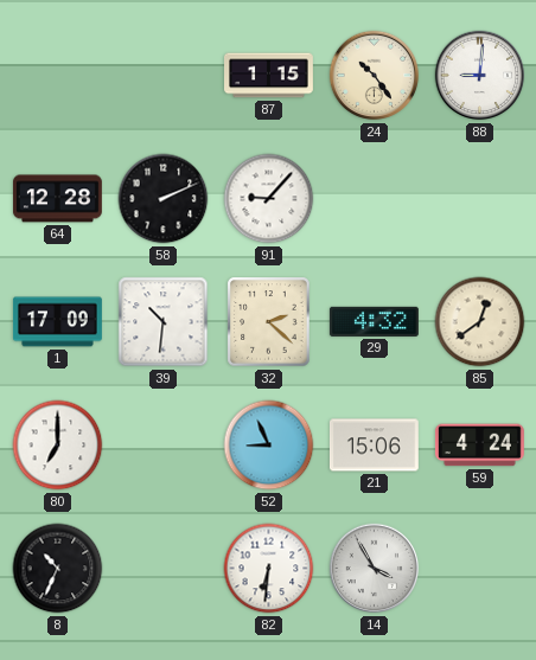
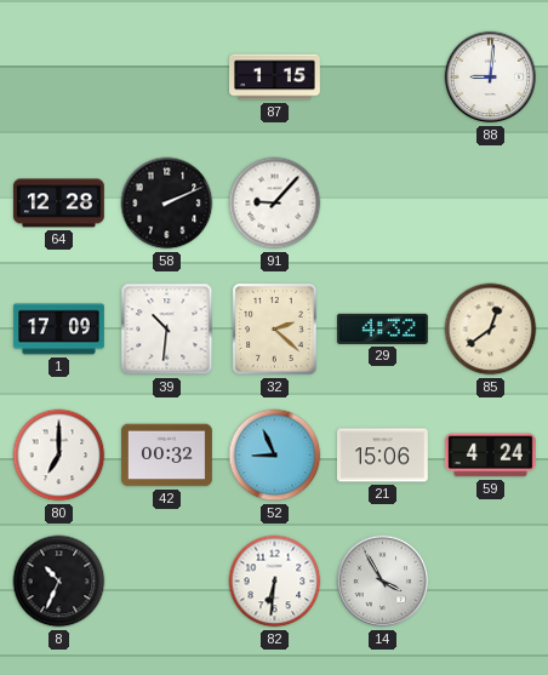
24: 10:24 -> none (375, 76)
42: none -> 00:32 (166, 456)
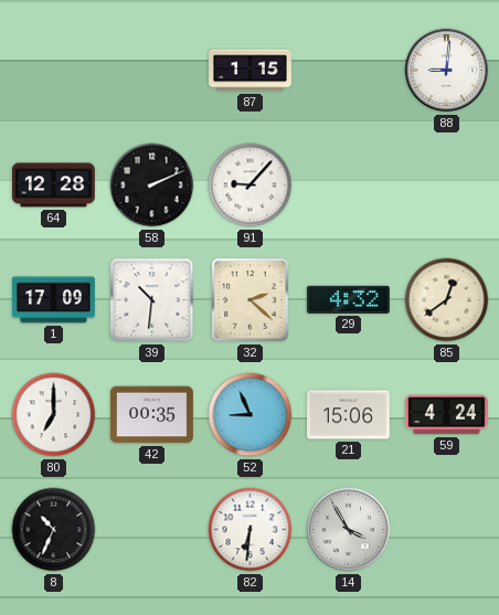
42: 00:32 -> 00:35 (151, 415)
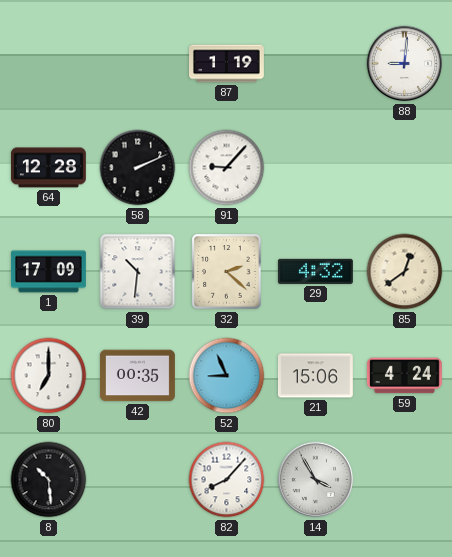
87: 1:15 -> 1:19 (227, 64)
8: 10:34 -> 10:29 (49, 480)
82: 6:31 -> 8:07 (227, 480)
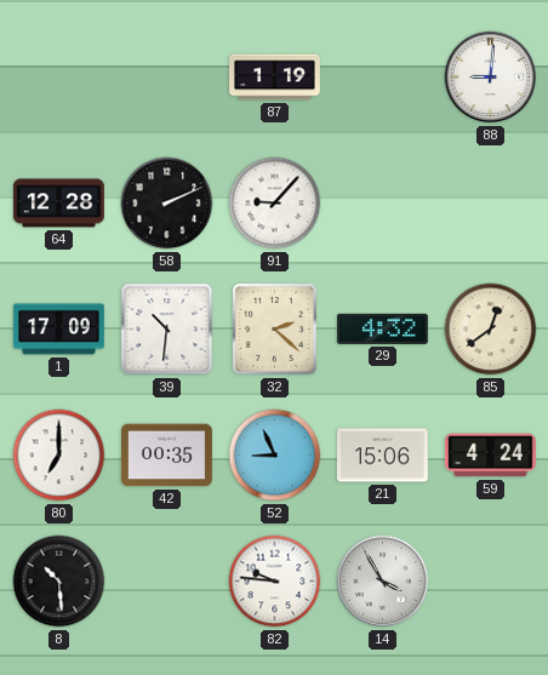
82: 8:07 -> 9:46 (275, 582)
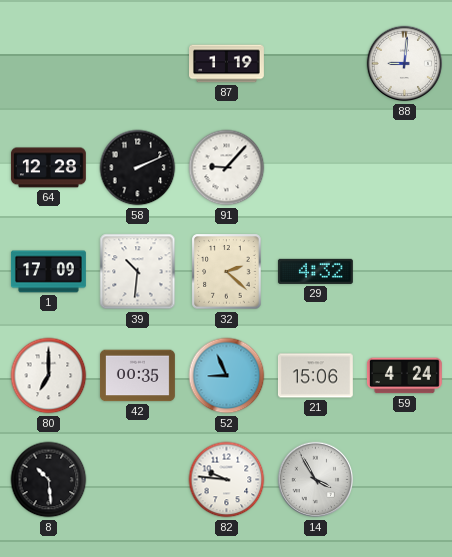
85: 12:39 -> none (491, 330)
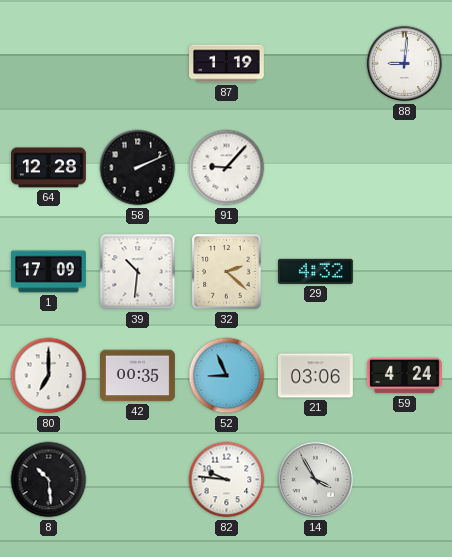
21: 15:06 -> 03:06 (315, 376)
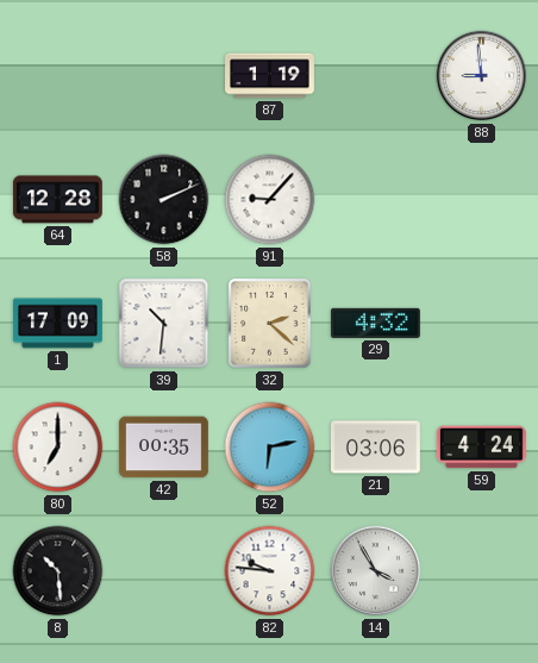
88: 9:01 -> 8:59 (482, 76)
52: 8:56 -> 6:13 (270, 448)
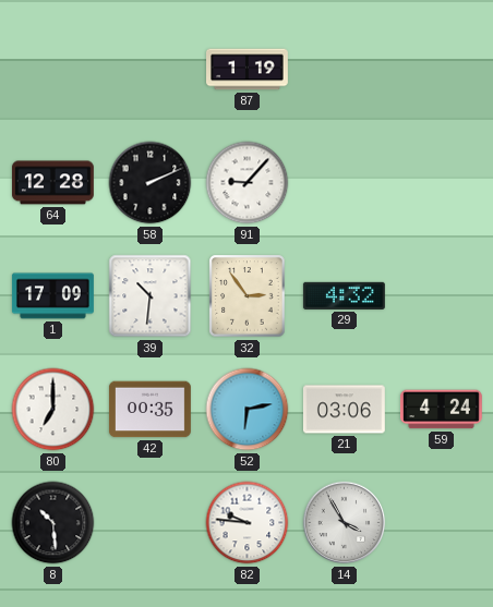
88: 8:59 -> none (482, 76)
32: 2:22 -> 2:54 (248, 296)
